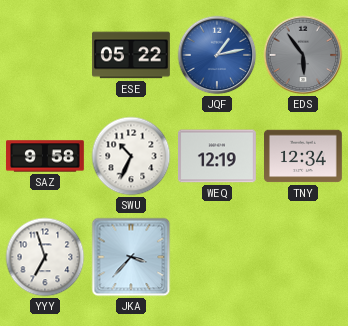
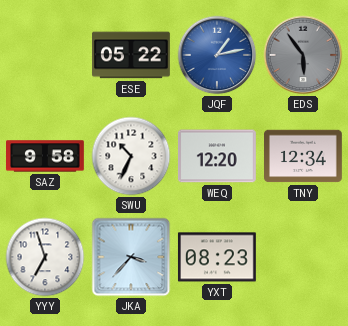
WEQ: 12:19 -> 12:20 (217, 156)
YXT: none -> 08:23 (217, 257)
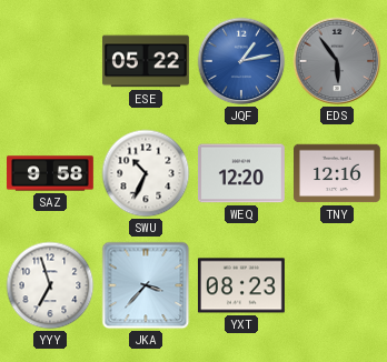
TNY: 12:34 -> 12:16 (338, 173)
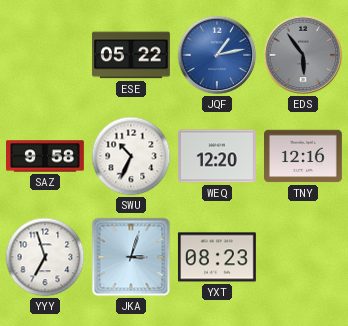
JKA: 3:37 -> 3:03 (131, 257)
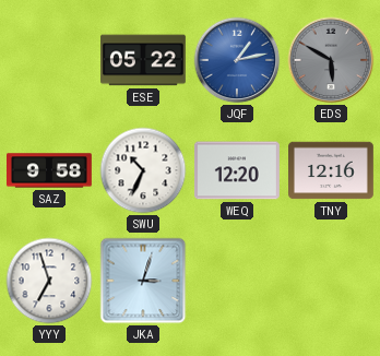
EDS: 5:54 -> 5:50 (331, 60)
YXT: 08:23 -> none (217, 257)
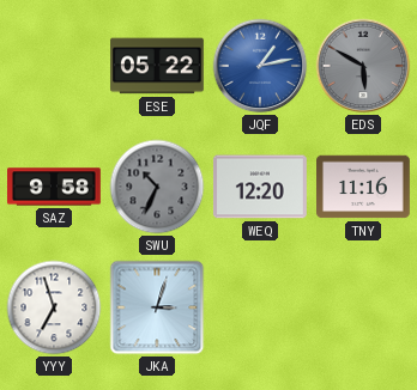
SWU dial: white -> grey (157, 187)
TNY: 12:16 -> 11:16 (364, 187)
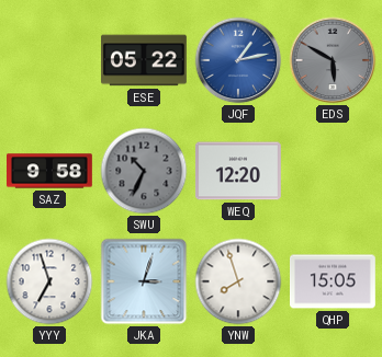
TNY: 11:16 -> none (364, 187)
YNW: none -> 7:57 (238, 281)
QHP: none -> 15:05 (334, 281)
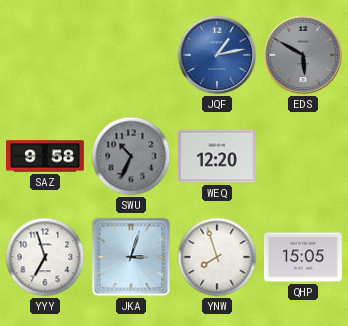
ESE: 05:22 -> none (145, 60)
